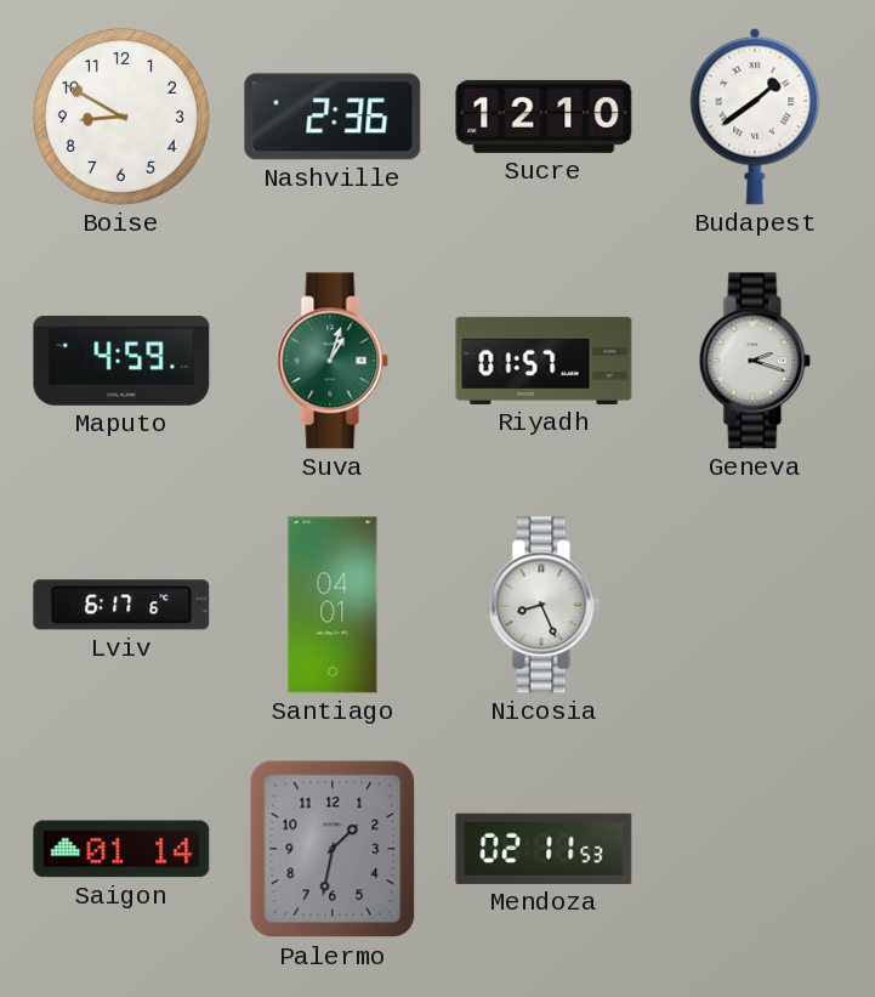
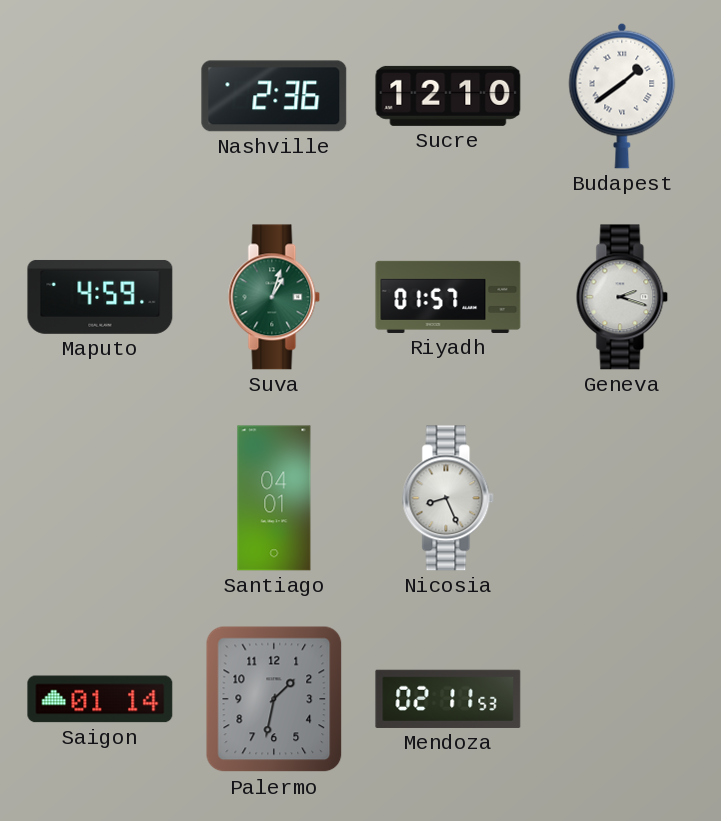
Boise: 8:50 -> none (121, 117)
Lviv: 6:17 -> none (121, 605)
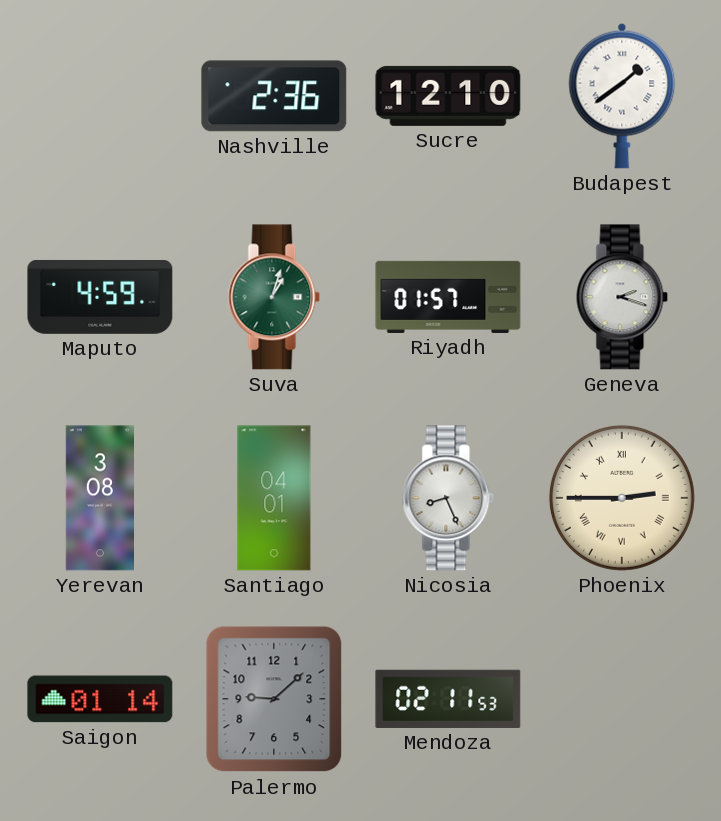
Yerevan: none -> 3:08 (99, 498)
Phoenix: none -> 2:45 (622, 498)
Palermo: 1:32 -> 9:08 (274, 699)
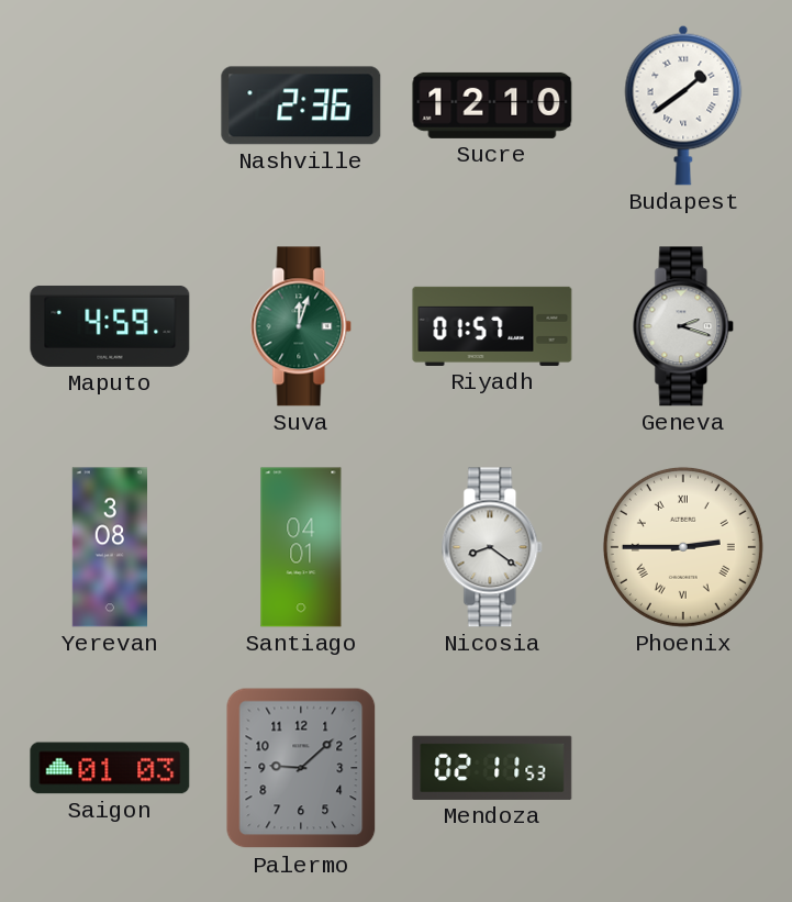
Suva: 1:03 -> 12:03 (301, 326)
Nicosia: 8:26 -> 8:21 (492, 547)
Saigon: 01:14 -> 01:03 (110, 768)
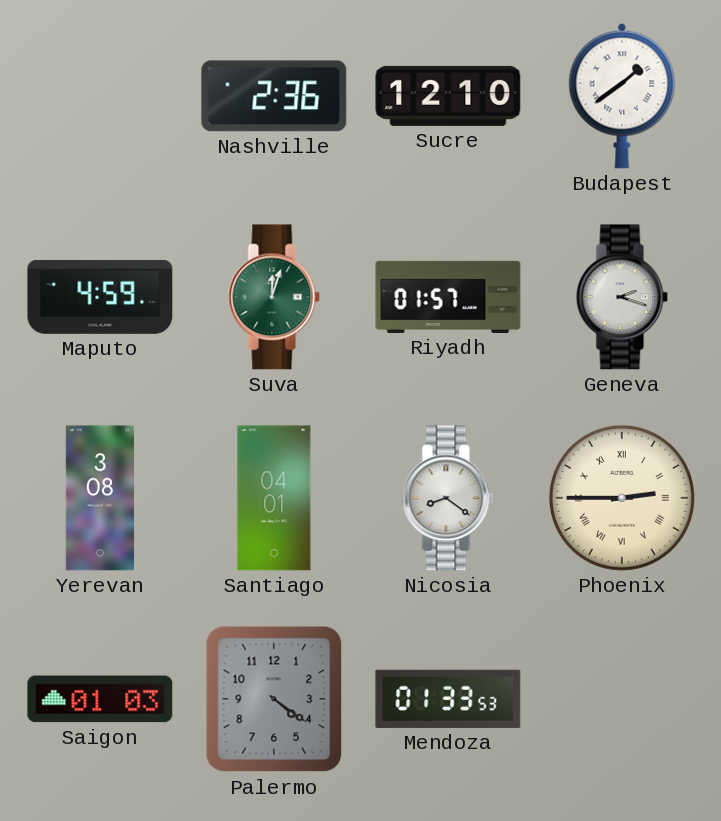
Palermo: 9:08 -> 4:21 (274, 699)
Mendoza: 02:11 -> 01:33 (448, 699)
